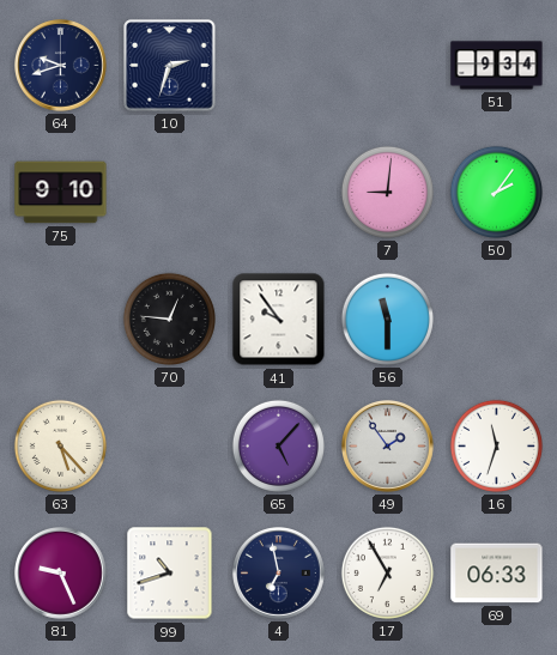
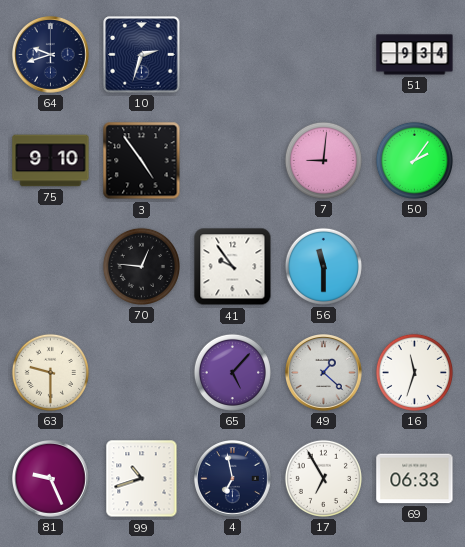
3: none -> 4:54 (142, 161)
63: 5:23 -> 9:30 (50, 372)
49: 1:54 -> 1:22 (324, 373)
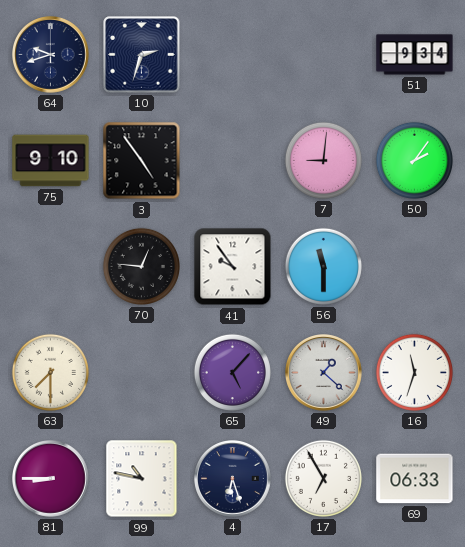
63: 9:30 -> 7:30 (50, 372)
81: 9:26 -> 8:45 (51, 479)
99: 10:42 -> 10:47 (142, 479)
4: 6:58 -> 6:27 (233, 479)
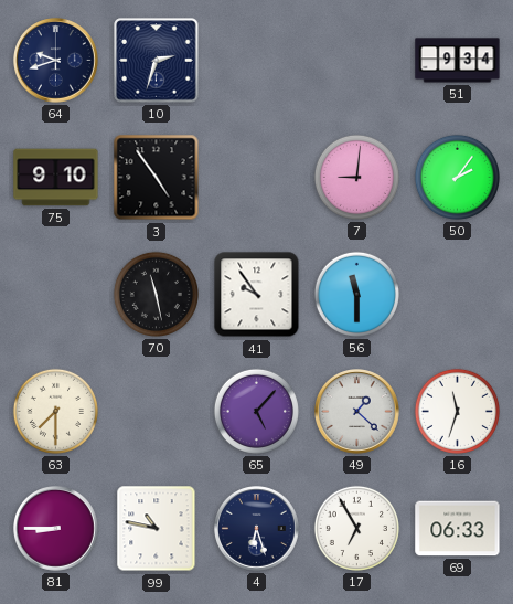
70: 12:46 -> 11:28 (156, 294)
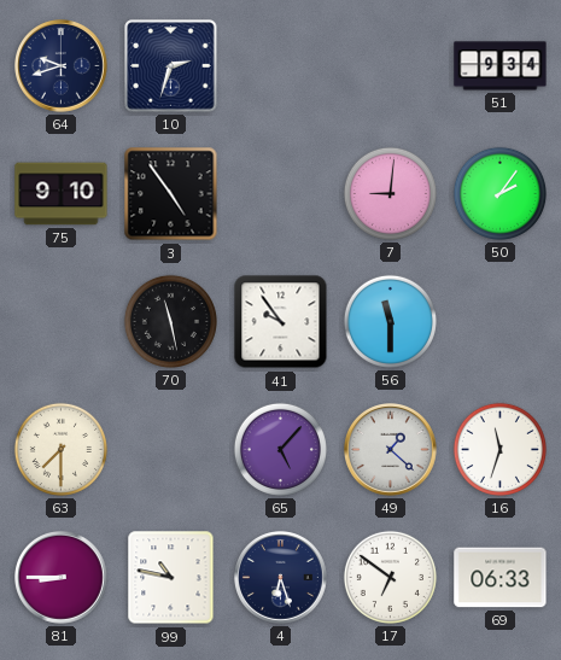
17: 6:55 -> 6:51 (390, 577)
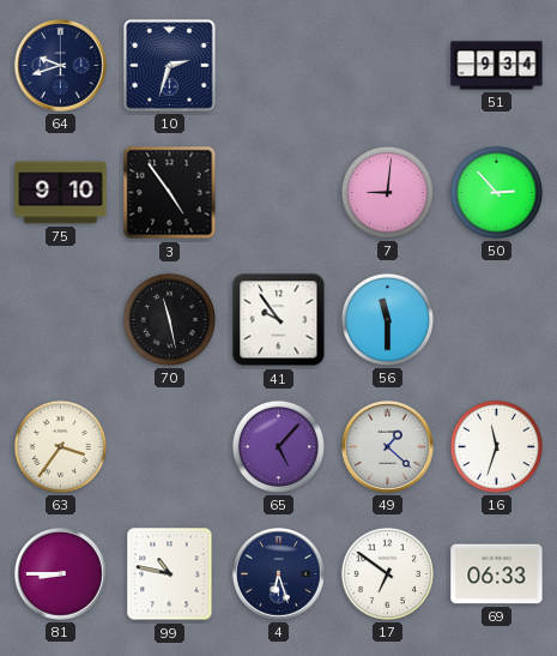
50: 2:06 -> 2:53 (496, 192)
63: 7:30 -> 3:36 (60, 446)
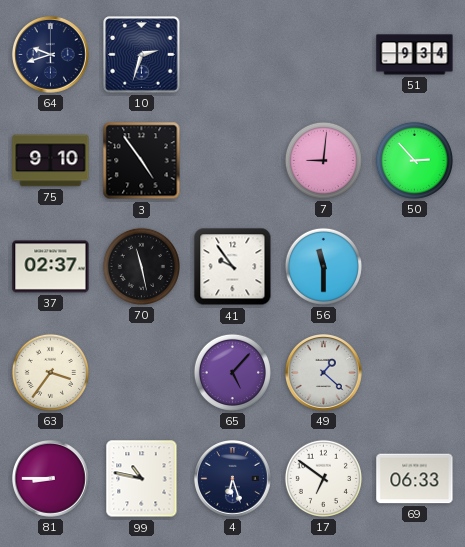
37: none -> 02:37 (51, 267)
16: 11:33 -> none (496, 446)
